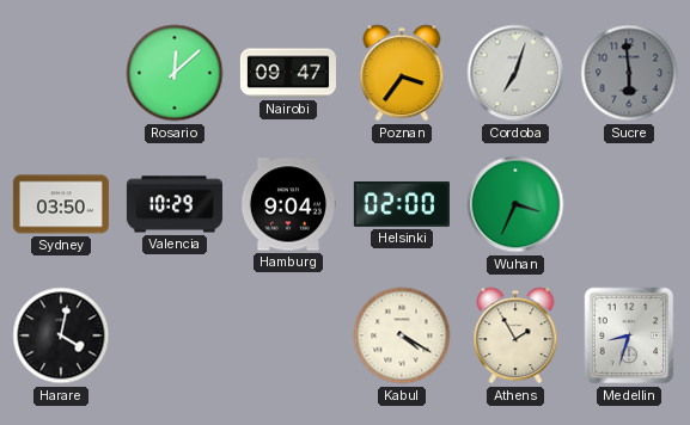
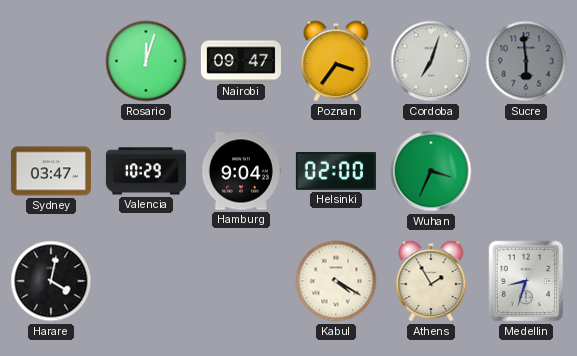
Rosario: 12:08 -> 12:03 (146, 61)
Sydney: 03:50 -> 03:47 (51, 171)
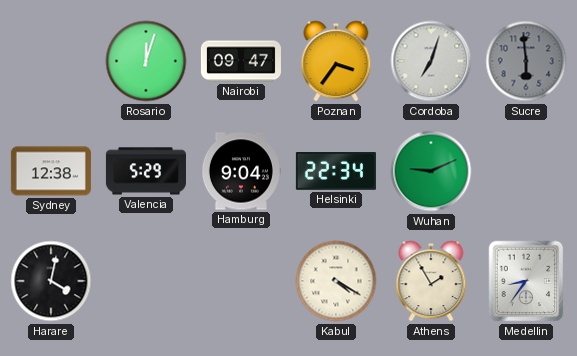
Sydney: 03:47 -> 12:38 (51, 171)
Valencia: 10:29 -> 5:29 (146, 171)
Helsinki: 02:00 -> 22:34 (336, 172)
Wuhan: 3:34 -> 9:11 (431, 171)
Medellin: 8:33 -> 8:36 (526, 281)
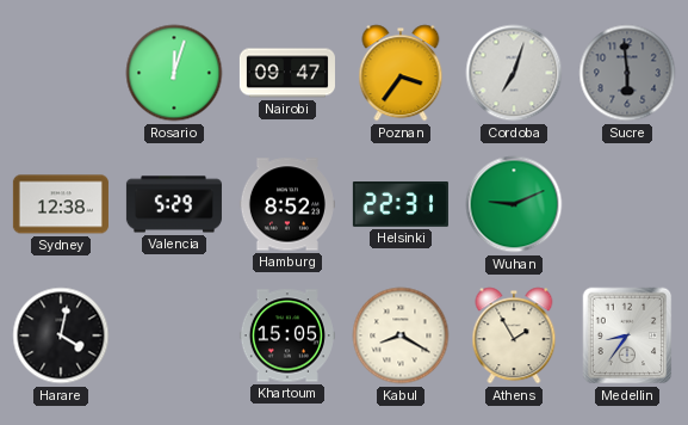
Hamburg: 9:04 -> 8:52 (287, 204)
Helsinki: 22:34 -> 22:31 (401, 205)
Khartoum: none -> 15:05 (287, 335)
Kabul: 4:20 -> 8:20 (401, 335)
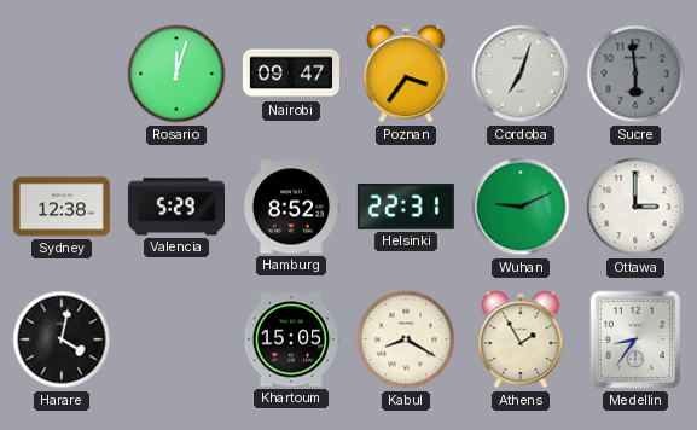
Ottawa: none -> 3:00 (635, 207)
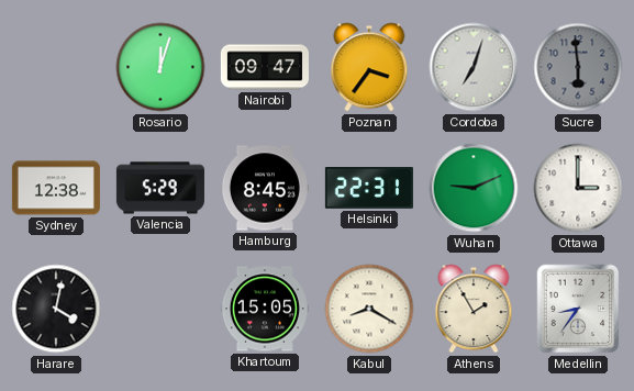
Hamburg: 8:52 -> 8:45 (265, 188)
